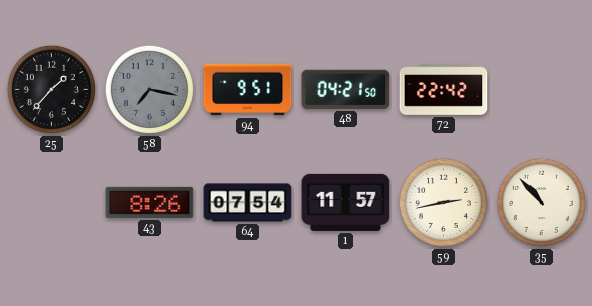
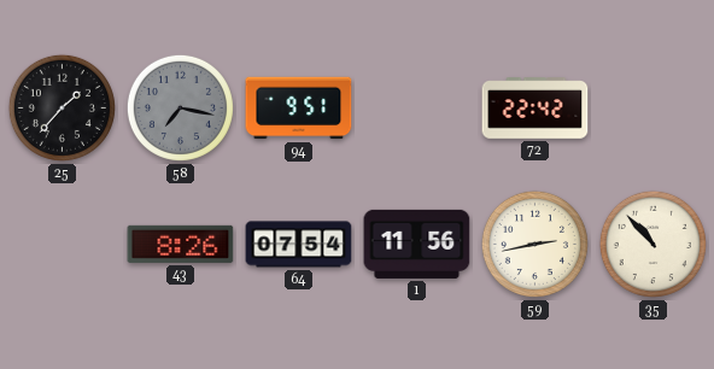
48: 04:21 -> none (346, 89)
1: 11:57 -> 11:56 (417, 244)
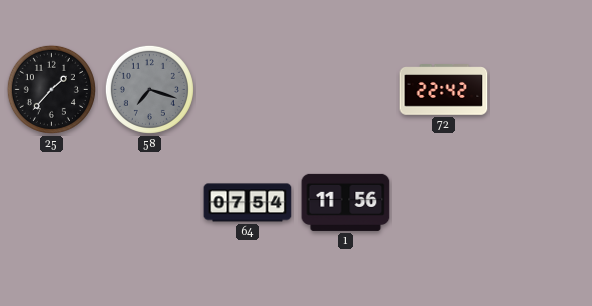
58: 7:17 -> 7:18 (149, 89)
94: 9:51 -> none (299, 109)
43: 8:26 -> none (181, 244)
59: 2:43 -> none (534, 244)
35: 10:53 -> none (652, 244)
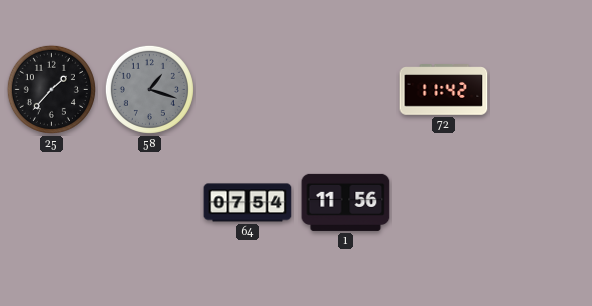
58: 7:18 -> 1:18 (149, 89)
72: 22:42 -> 11:42 (444, 90)
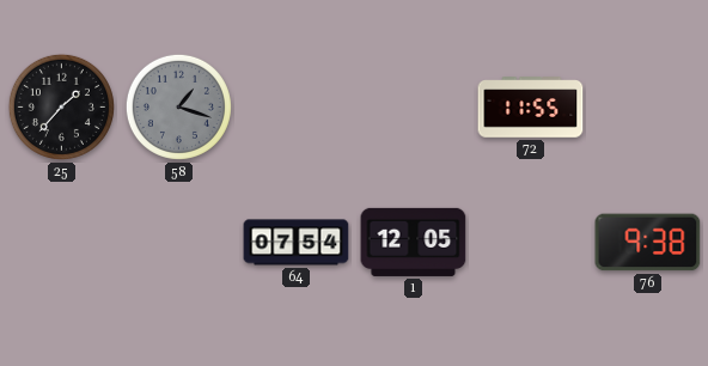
72: 11:42 -> 11:55 (531, 108)
1: 11:56 -> 12:05 (414, 242)
76: none -> 9:38 (648, 243)
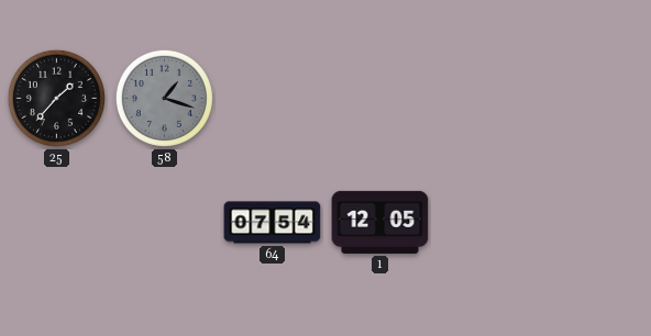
72: 11:55 -> none (531, 108)
76: 9:38 -> none (648, 243)
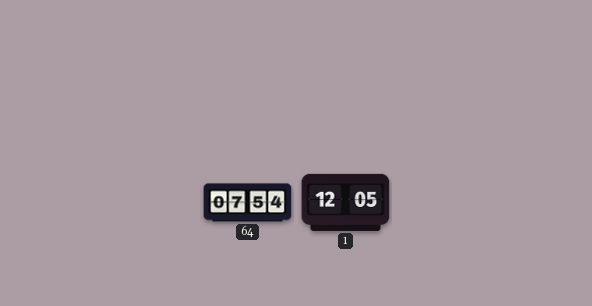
25: 1:37 -> none (56, 98)
58: 1:18 -> none (164, 98)
